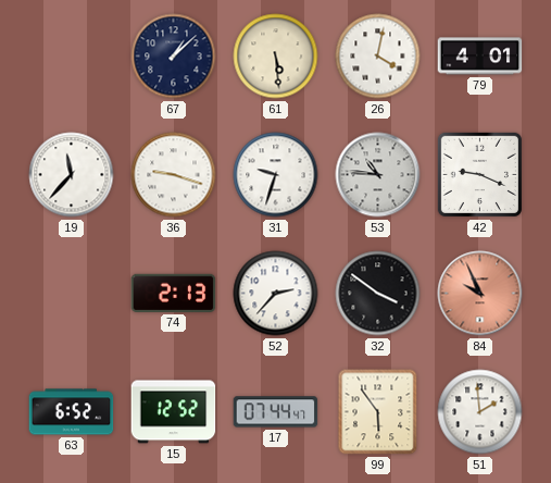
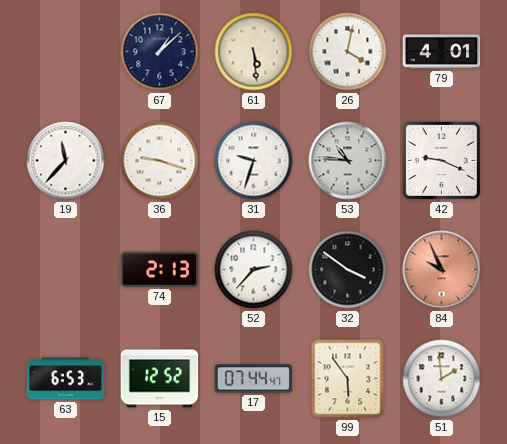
63: 6:52 -> 6:53 (66, 379)
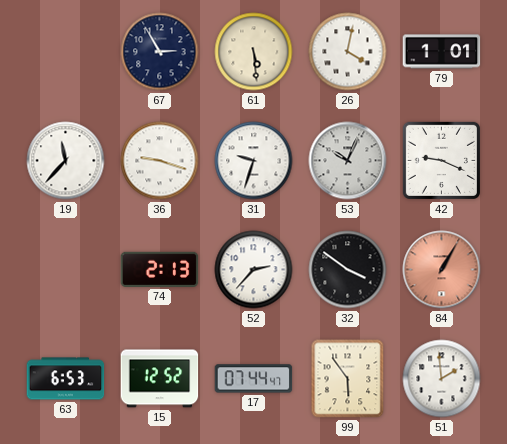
67: 1:08 -> 2:55 (160, 52)
79: 4:01 -> 1:01 (442, 52)
53: 10:46 -> 10:04 (348, 161)
84: 9:56 -> 1:05 (442, 270)
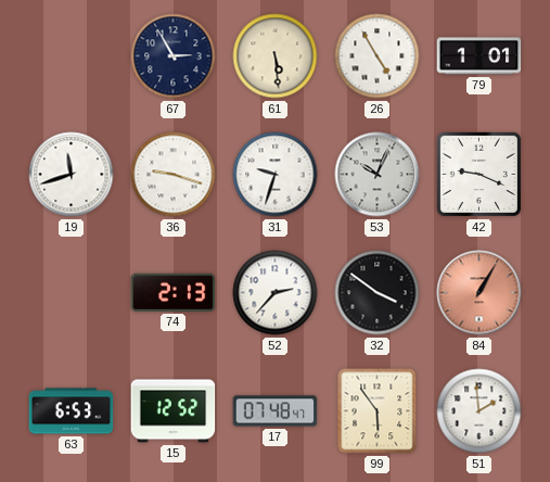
26: 4:02 -> 4:55 (378, 56)
19: 11:37 -> 11:42 (72, 175)
17: 07:44 -> 07:48 (276, 411)
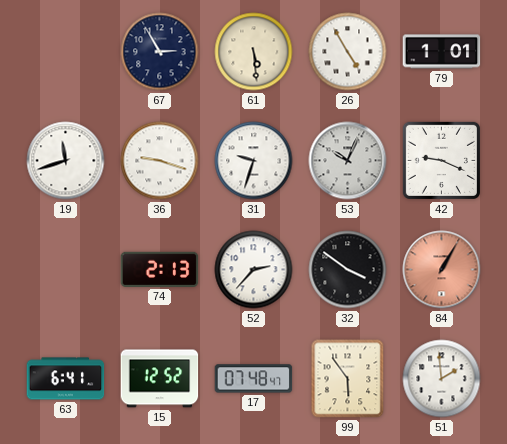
63: 6:53 -> 6:41 (66, 379)
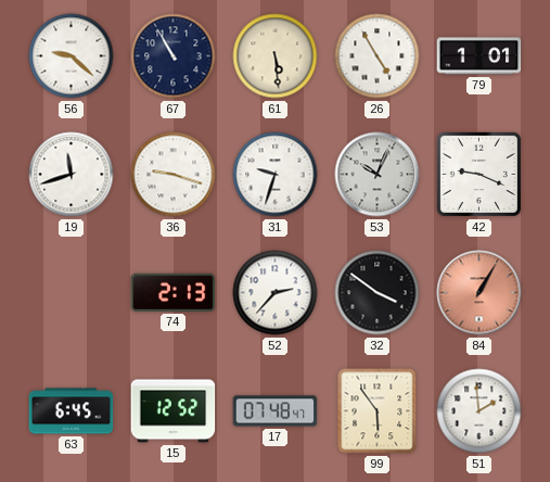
56: none -> 9:22 (72, 56)
67: 2:55 -> 10:55 (174, 56)
63: 6:41 -> 6:45 (72, 411)
